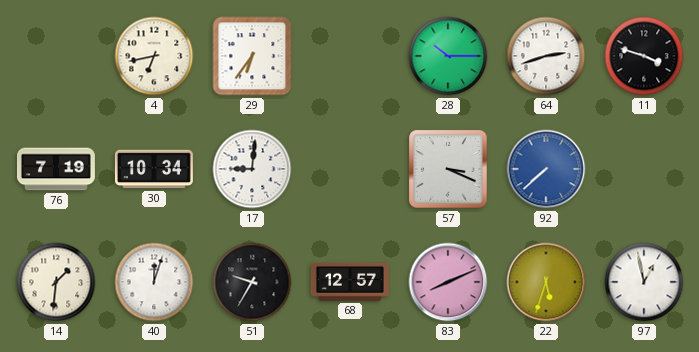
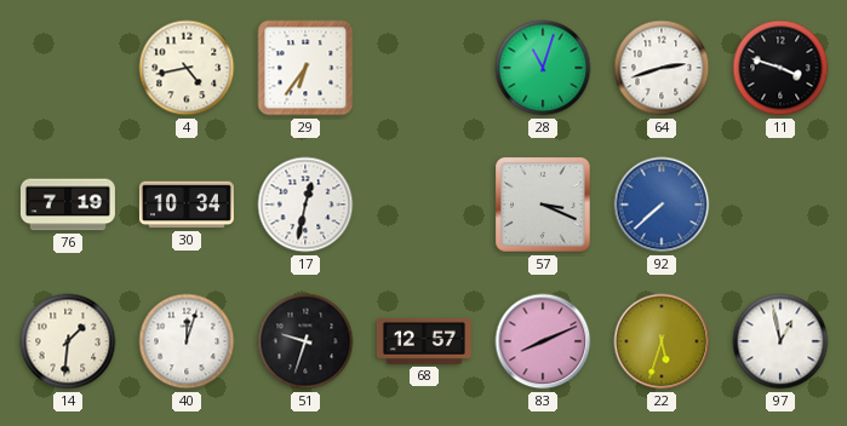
4: 6:43 -> 4:43 (187, 68)
28: 10:15 -> 11:03 (543, 68)
17: 9:01 -> 12:32 (305, 205)
51: 9:35 -> 9:33 (305, 341)
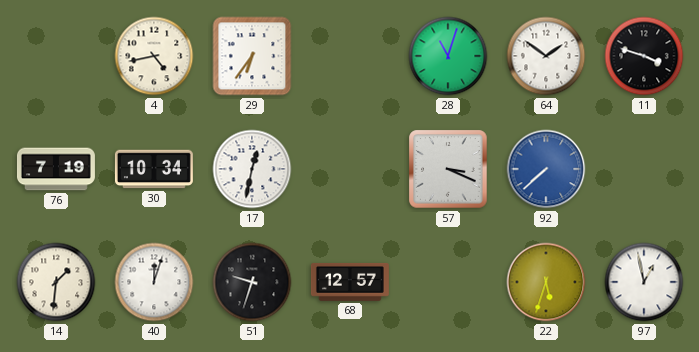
64: 2:42 -> 1:51 (546, 56)
83: 8:11 -> none (543, 341)
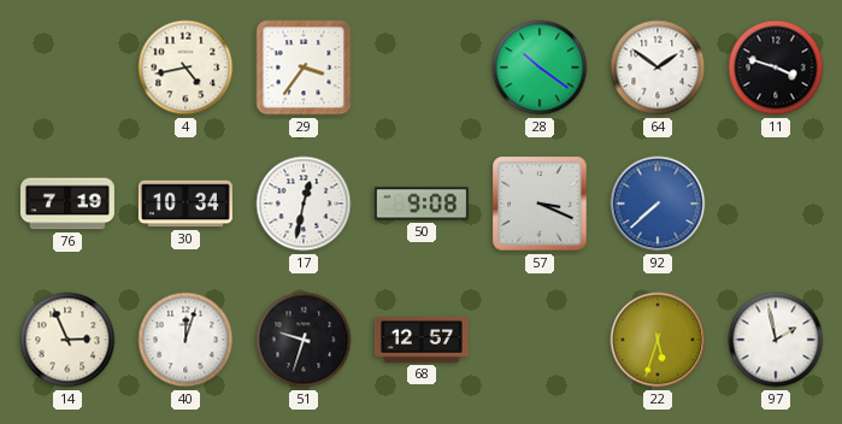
29: 6:36 -> 3:36 (304, 67)
28: 11:03 -> 10:21 (540, 67)
50: none -> 9:08 (422, 204)
14: 1:31 -> 2:56 (67, 340)
97: 12:58 -> 1:58 (776, 340)
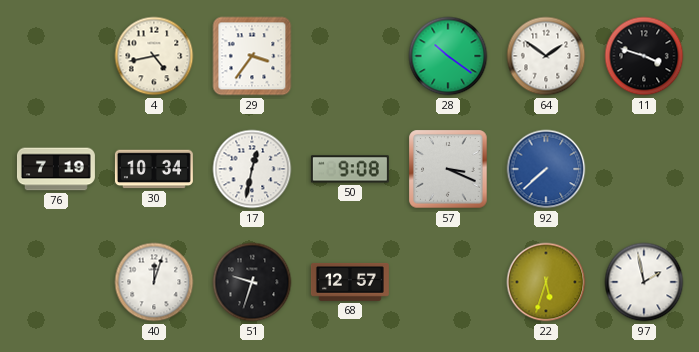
14: 2:56 -> none (67, 340)
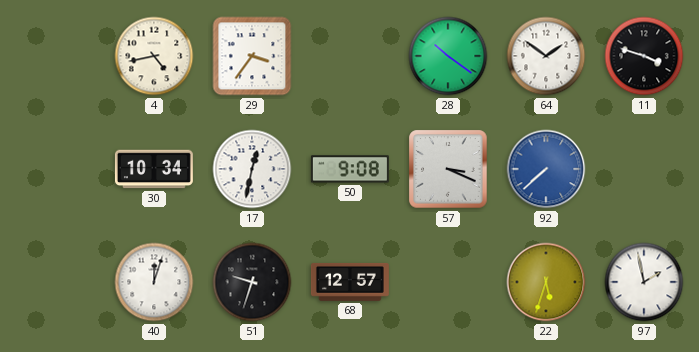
76: 7:19 -> none (56, 169)
